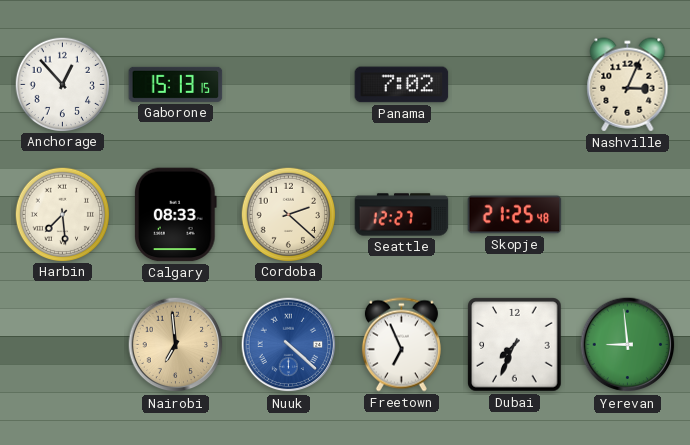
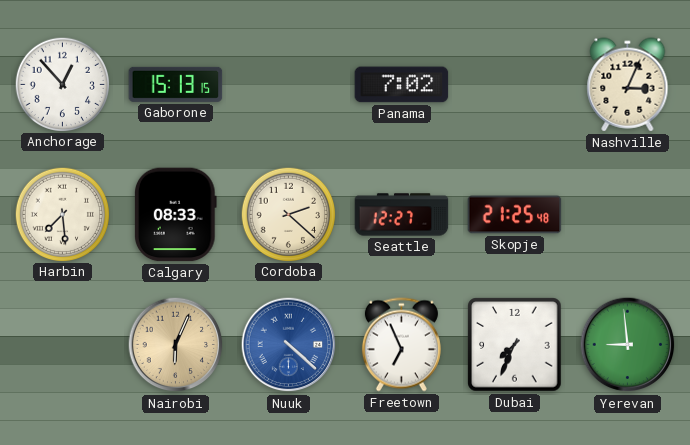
Nairobi: 6:59 -> 6:04 (176, 345)
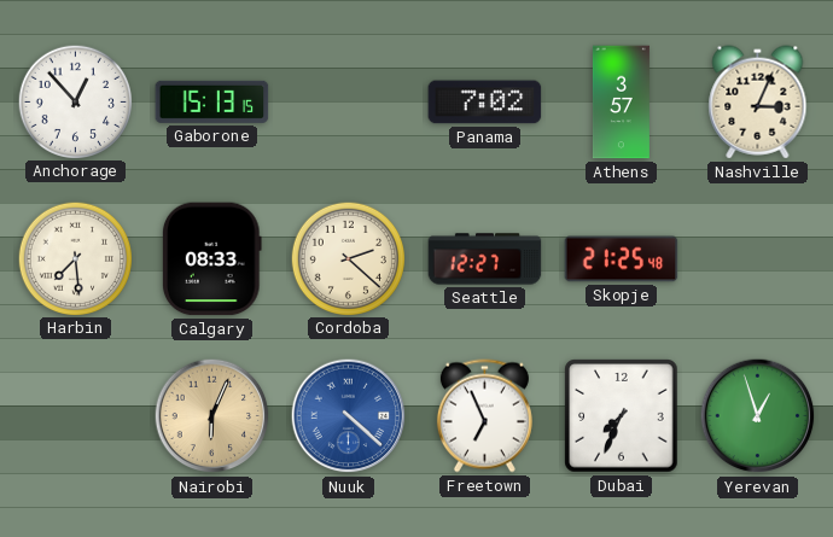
Athens: none -> 3:57 (621, 103)
Yerevan: 8:59 -> 12:57 (758, 416)
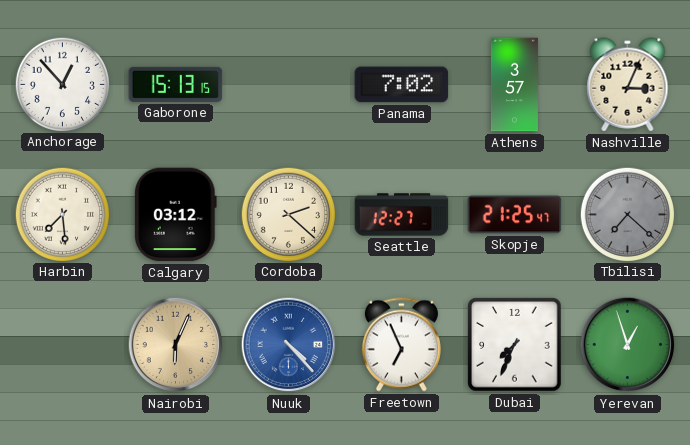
Calgary: 08:33 -> 03:12 (175, 215)
Skopje: 21:25:48 -> 21:25:47 (515, 215)
Tbilisi: none -> 7:22 (627, 214)
Nuuk: 4:22 -> 4:23 (289, 345)
